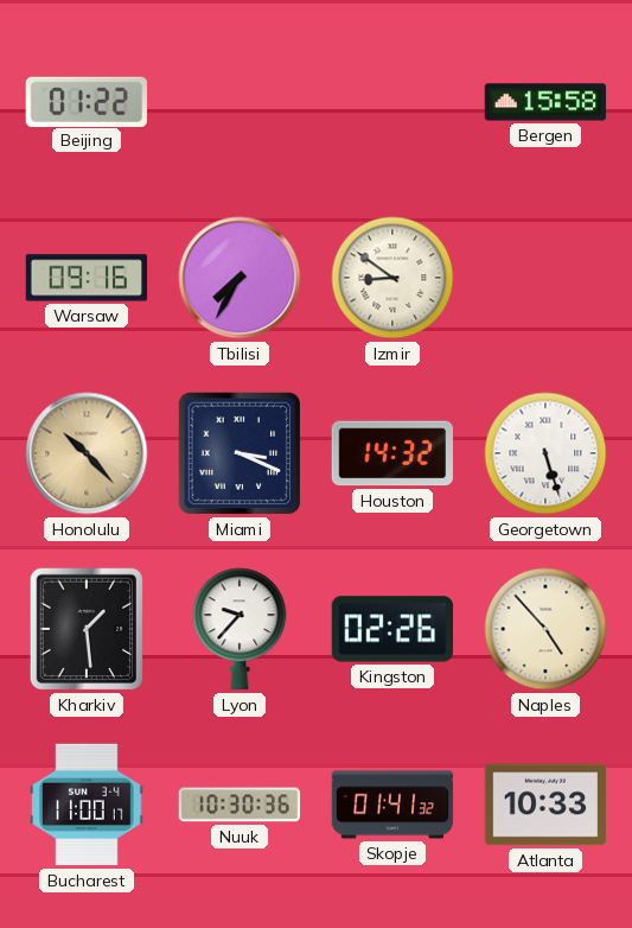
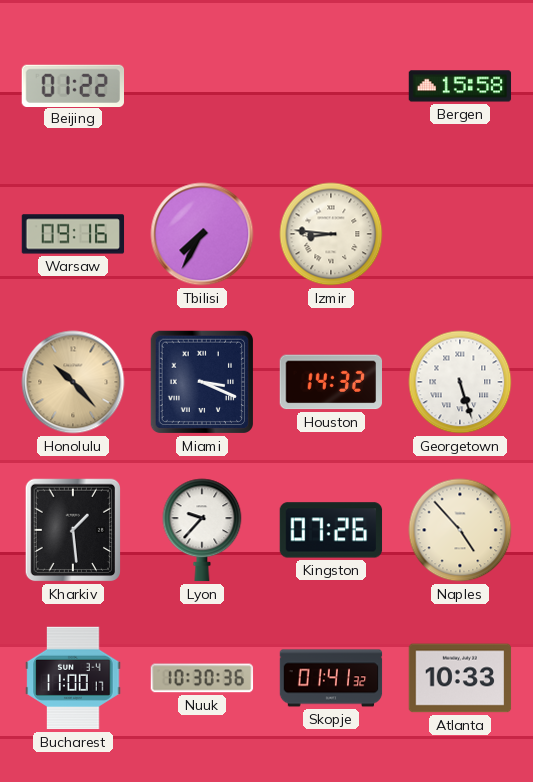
Izmir: 8:51 -> 8:46 (331, 234)
Kingston: 02:26 -> 07:26 (331, 530)
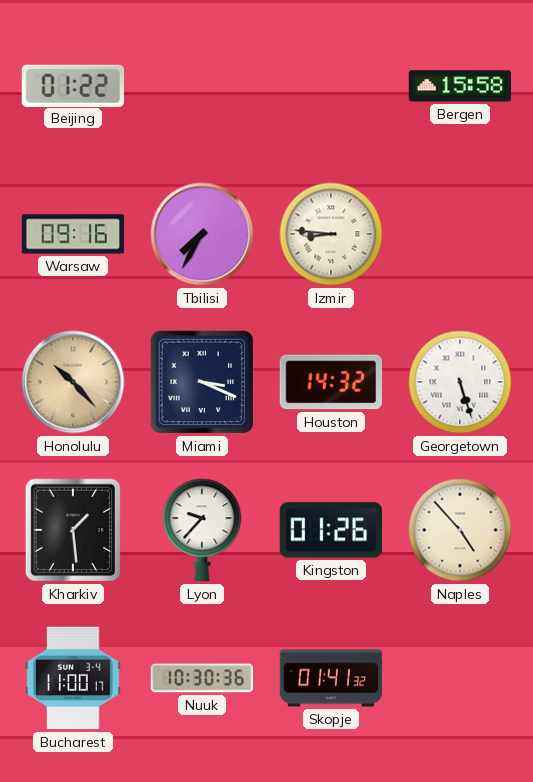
Kingston: 07:26 -> 01:26 (331, 530)
Atlanta: 10:33 -> none (460, 678)
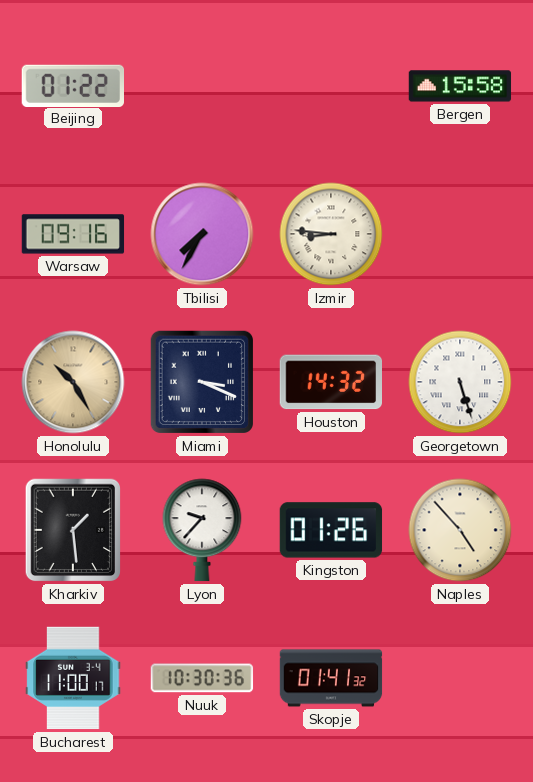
Honolulu: 10:23 -> 10:25 (73, 382)
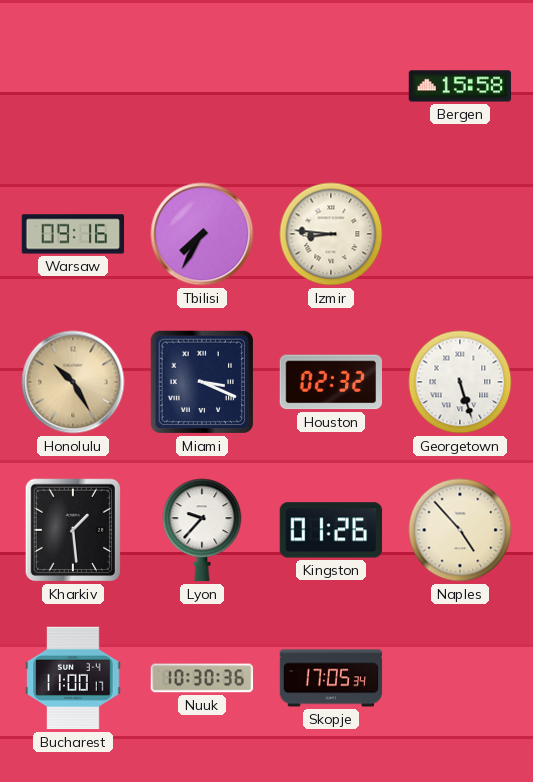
Beijing: 01:22 -> none (72, 85)
Houston: 14:32 -> 02:32 (330, 382)
Skopje: 01:41 -> 17:05 (331, 678)
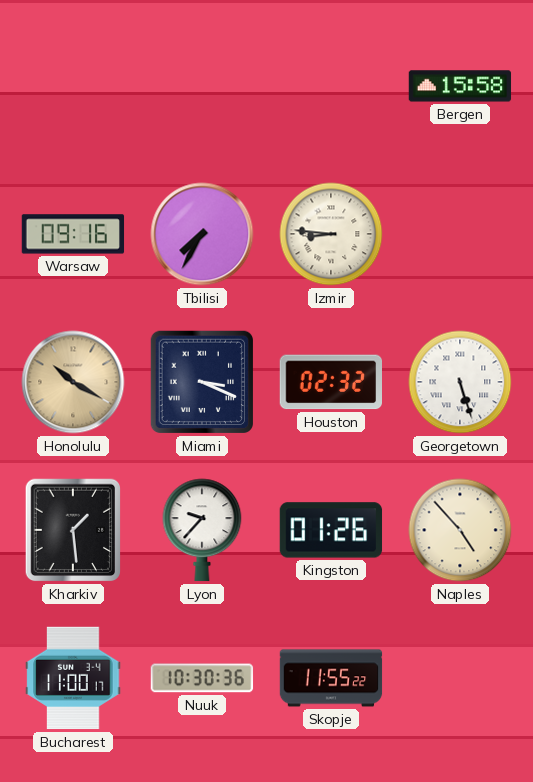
Honolulu: 10:25 -> 10:20 (73, 382)
Skopje: 17:05 -> 11:55 (331, 678)
